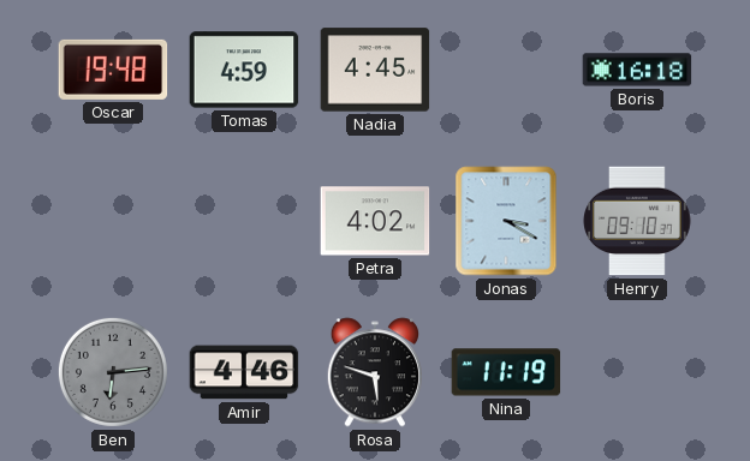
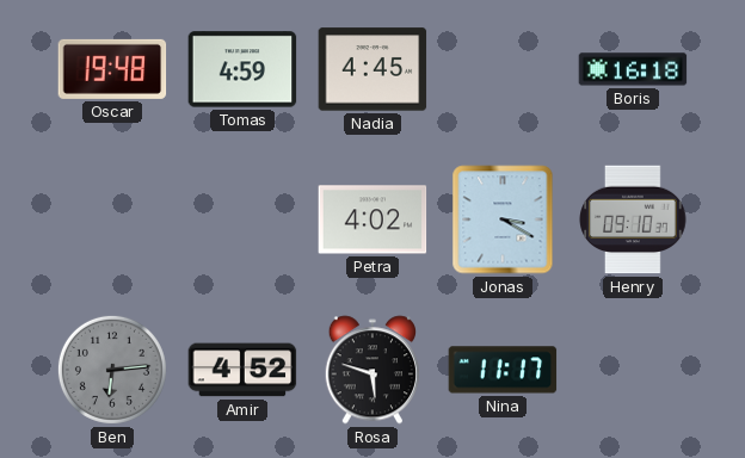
Amir: 4:46 -> 4:52 (242, 370)
Nina: 11:19 -> 11:17 (503, 370)
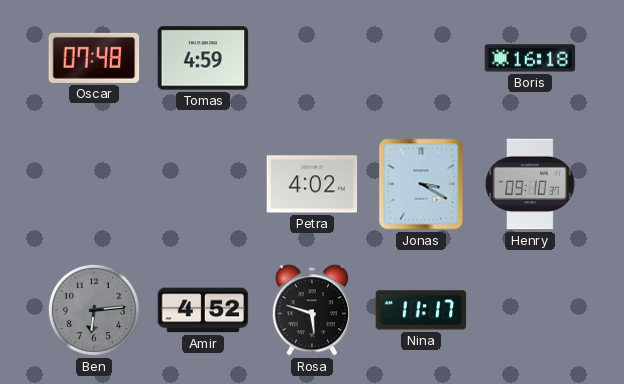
Oscar: 19:48 -> 07:48 (94, 58)
Nadia: 4:45 -> none (372, 69)
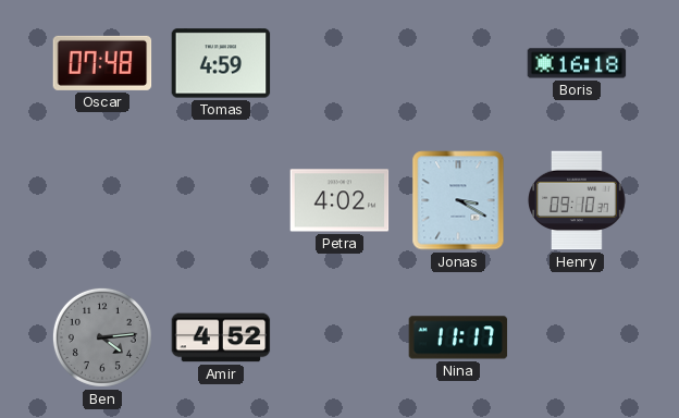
Ben: 6:14 -> 4:14 (102, 337)
Rosa: 5:48 -> none (311, 310)
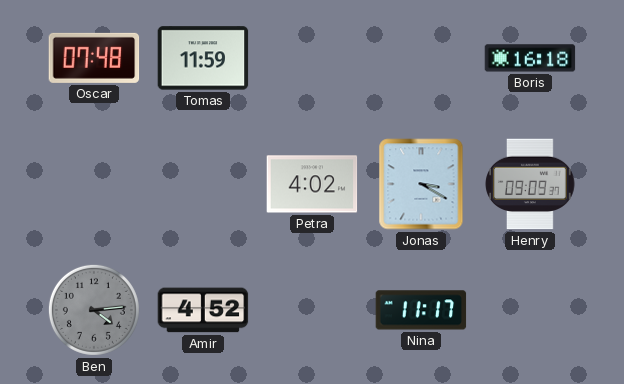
Tomas: 4:59 -> 11:59 (203, 58)
Henry: 09:10 -> 09:09 (530, 184)
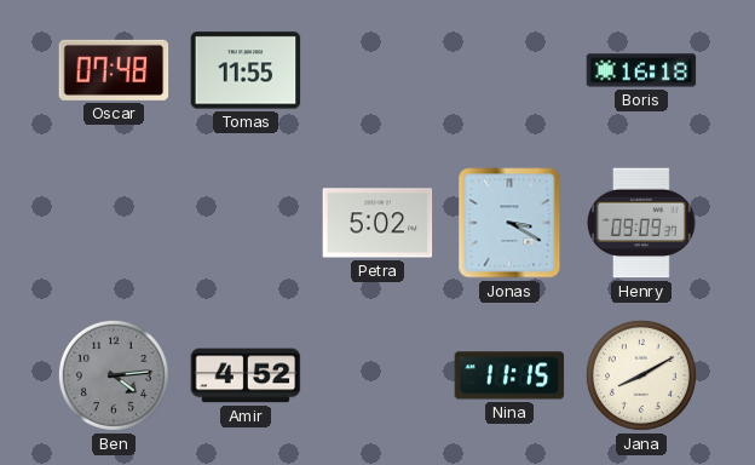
Tomas: 11:59 -> 11:55 (246, 70)
Petra: 4:02 -> 5:02 (377, 223)
Nina: 11:17 -> 11:15 (509, 375)
Jana: none -> 8:10 (641, 375)
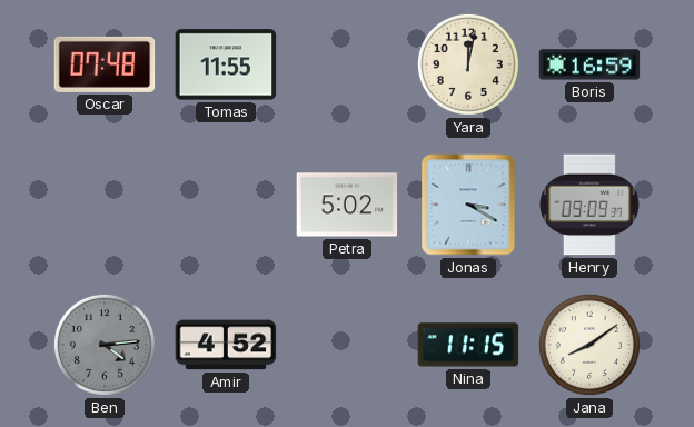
Yara: none -> 12:02 (468, 64)
Boris: 16:18 -> 16:59 (589, 64)
Jana: 8:10 -> 8:09 (589, 345)
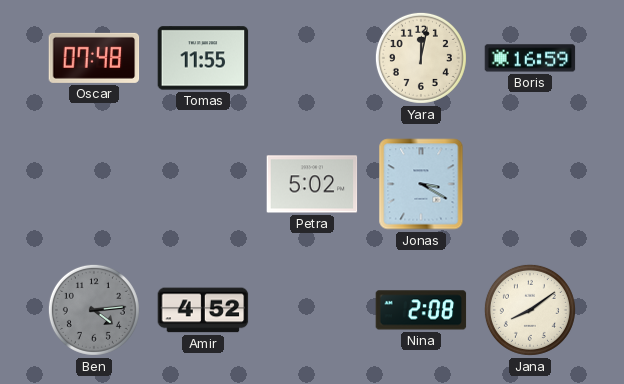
Henry: 09:09 -> none (589, 205)
Nina: 11:15 -> 2:08 (421, 310)
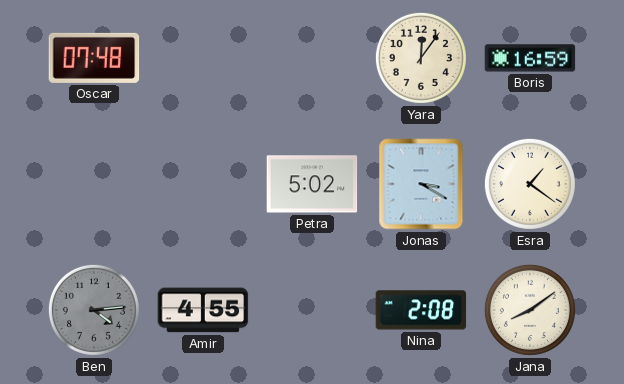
Tomas: 11:55 -> none (203, 58)
Yara: 12:02 -> 12:06 (421, 58)
Esra: none -> 1:21 (530, 184)
Amir: 4:52 -> 4:55 (203, 310)
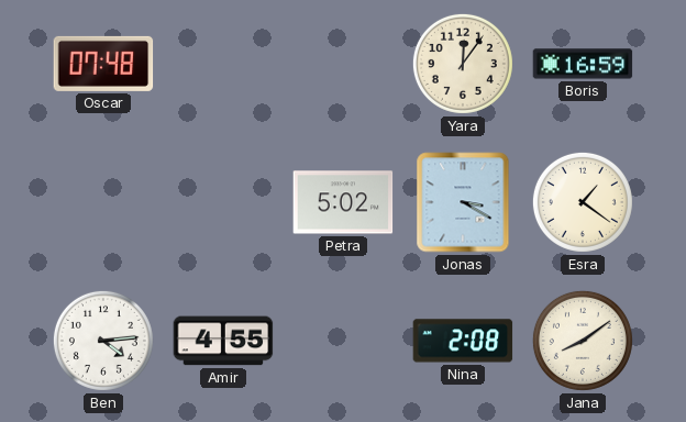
Ben dial: grey -> white (103, 341)
